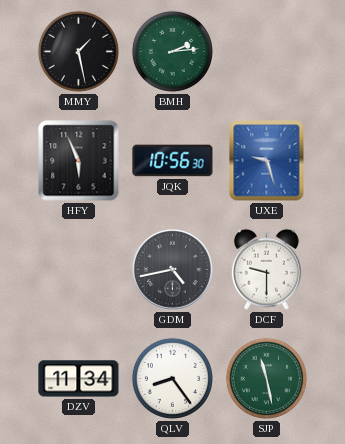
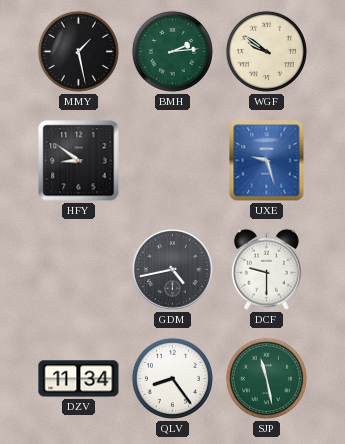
WGF: none -> 9:51 (266, 51)
HFY: 5:56 -> 8:51 (79, 161)
JQK: 10:56 -> none (173, 161)
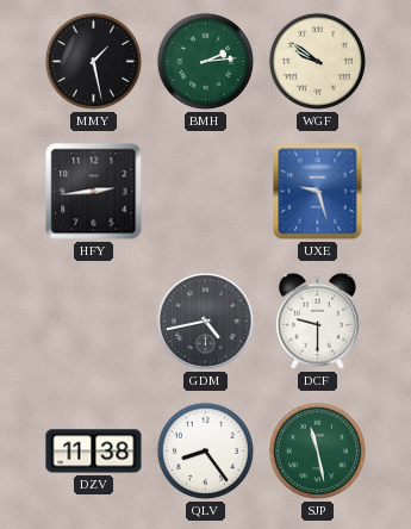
HFY: 8:51 -> 2:44 (94, 192)
DZV: 11:34 -> 11:38 (94, 452)
